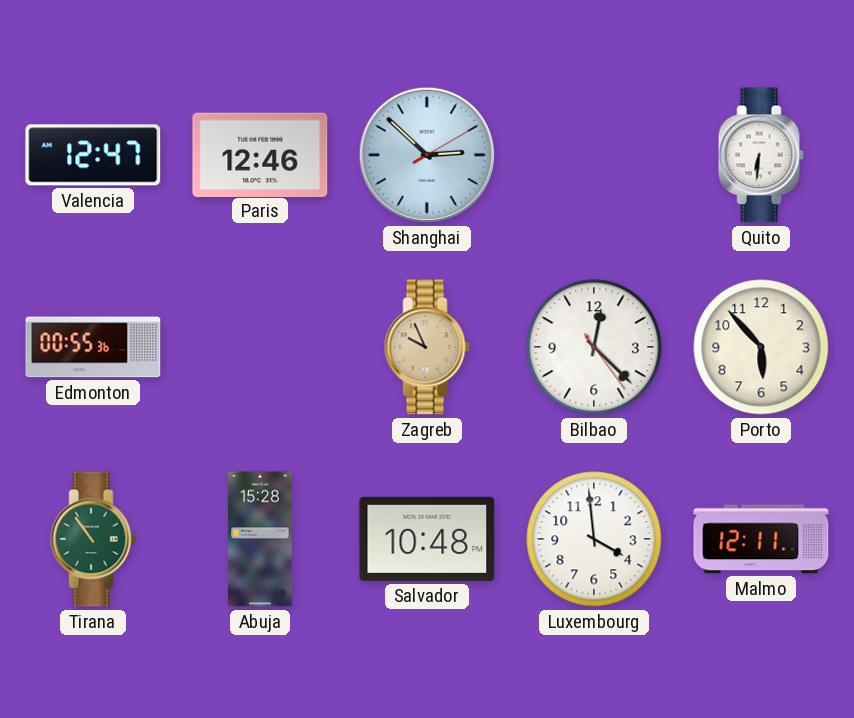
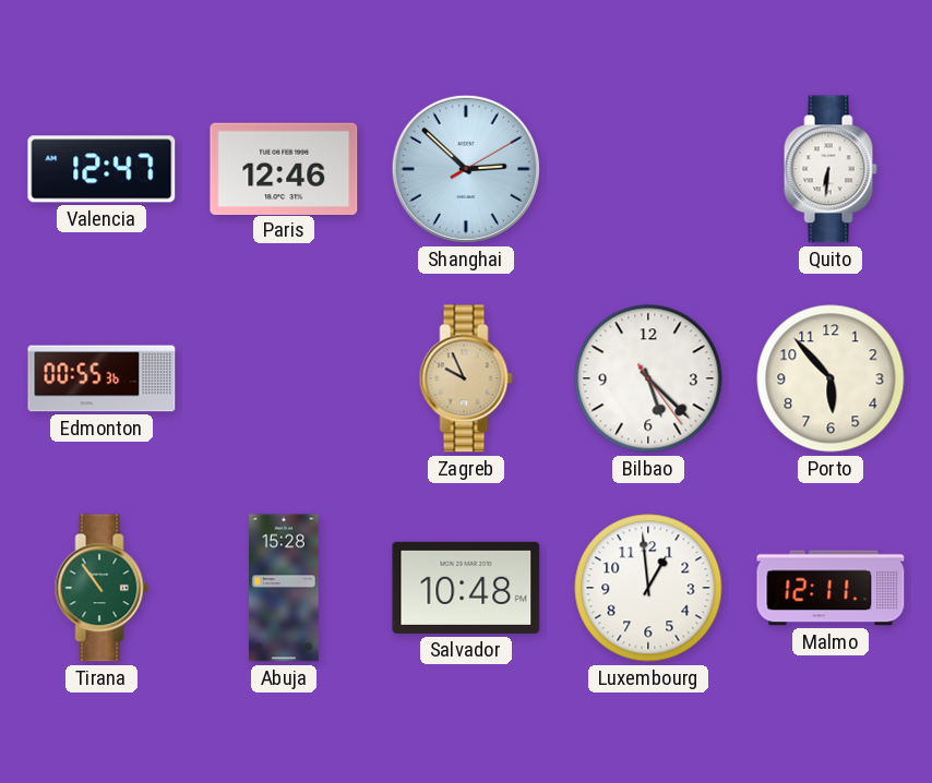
Bilbao: 12:22 -> 5:22 (648, 378)
Luxembourg: 3:59 -> 12:59 (648, 588)
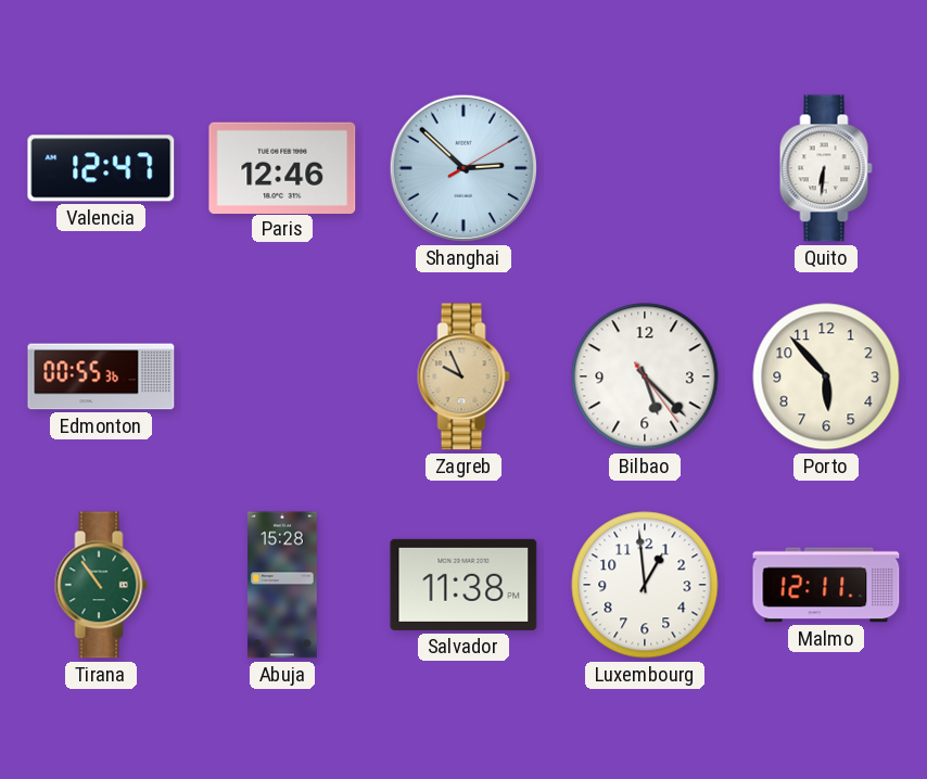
Salvador: 10:48 -> 11:38 (463, 585)
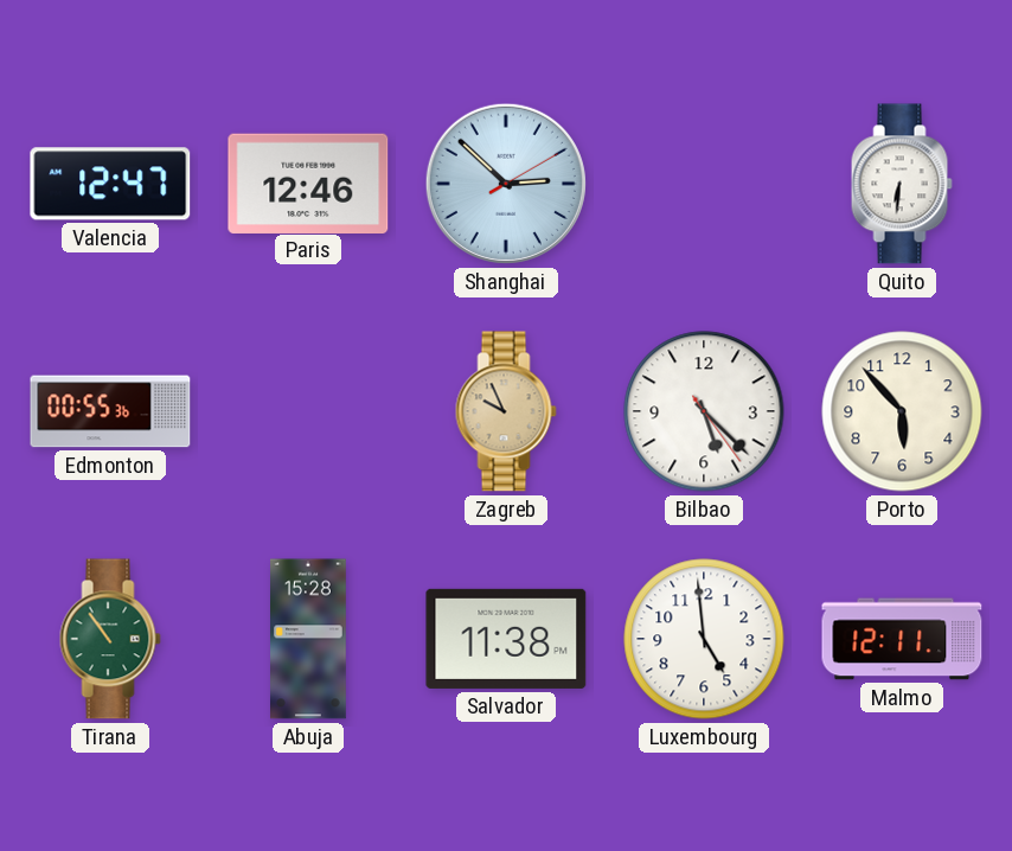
Luxembourg: 12:59 -> 4:59 (704, 639)
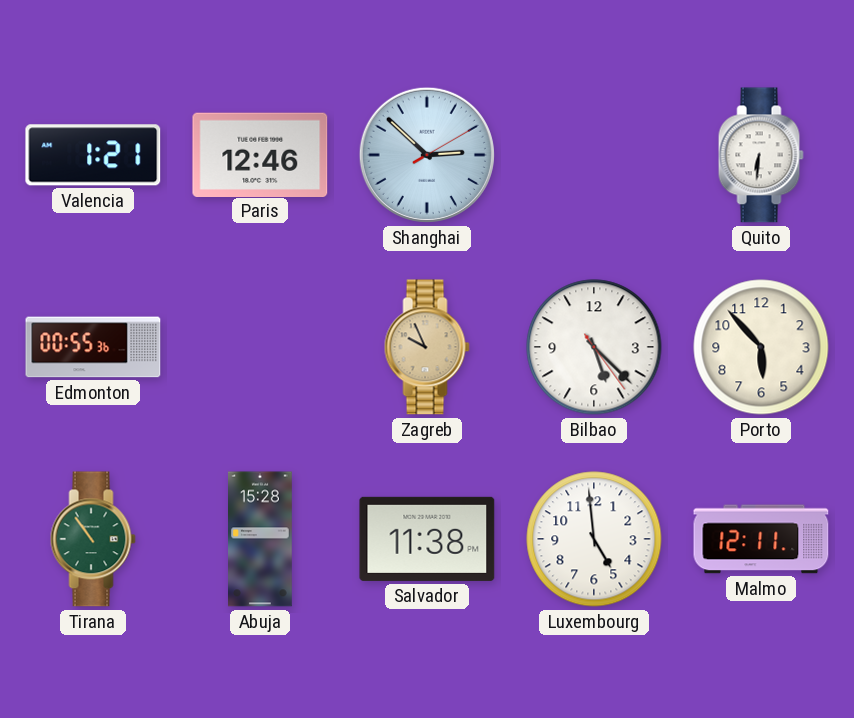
Valencia: 12:47 -> 1:21 (93, 155)
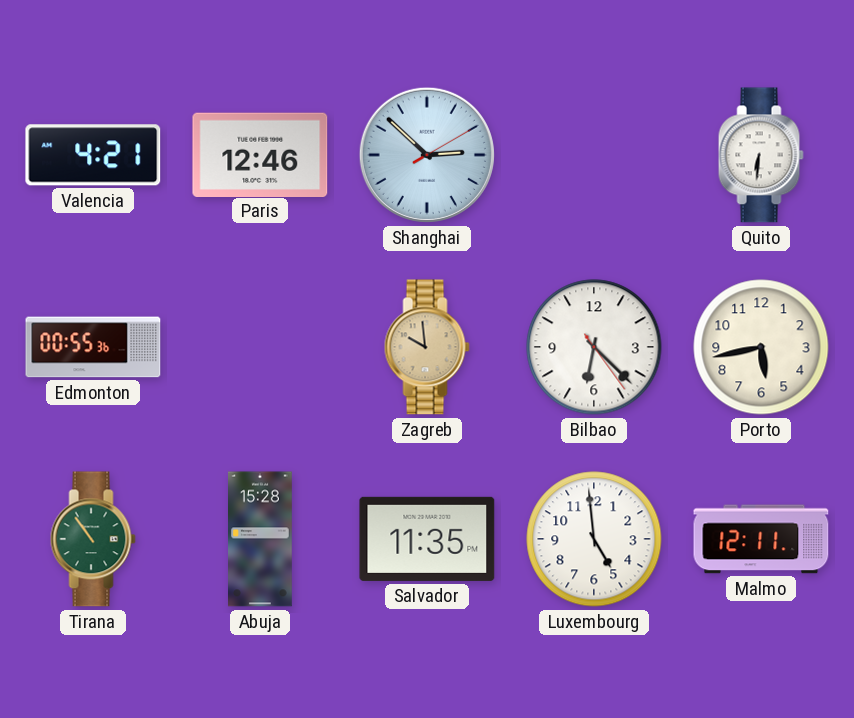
Valencia: 1:21 -> 4:21 (93, 155)
Zagreb: 9:56 -> 9:59 (427, 347)
Bilbao: 5:22 -> 6:22 (594, 347)
Porto: 5:53 -> 5:43 (761, 347)
Salvador: 11:38 -> 11:35 (427, 539)
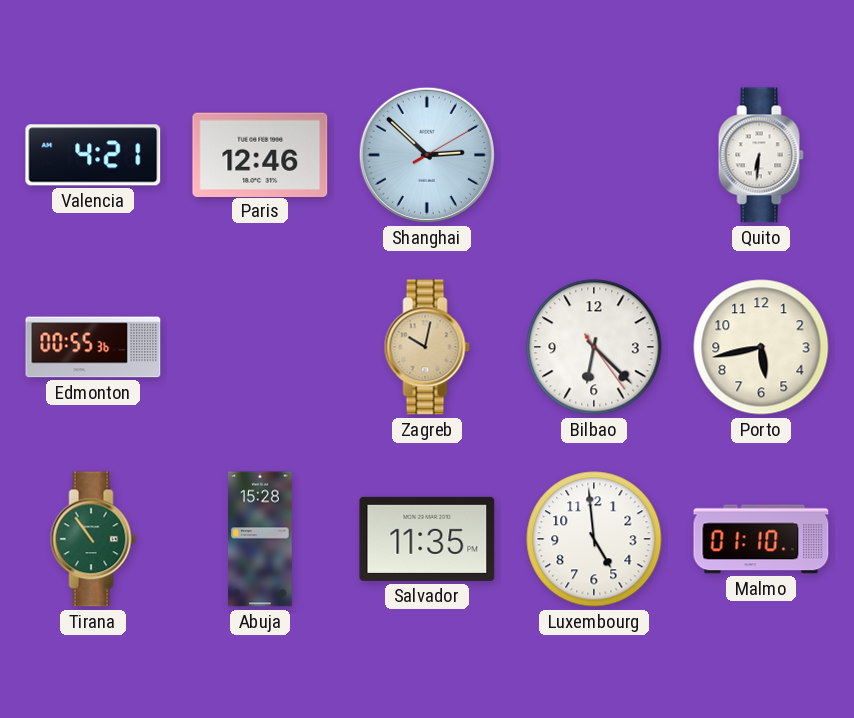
Zagreb: 9:59 -> 10:02 (427, 347)
Malmo: 12:11 -> 01:10 (761, 539)
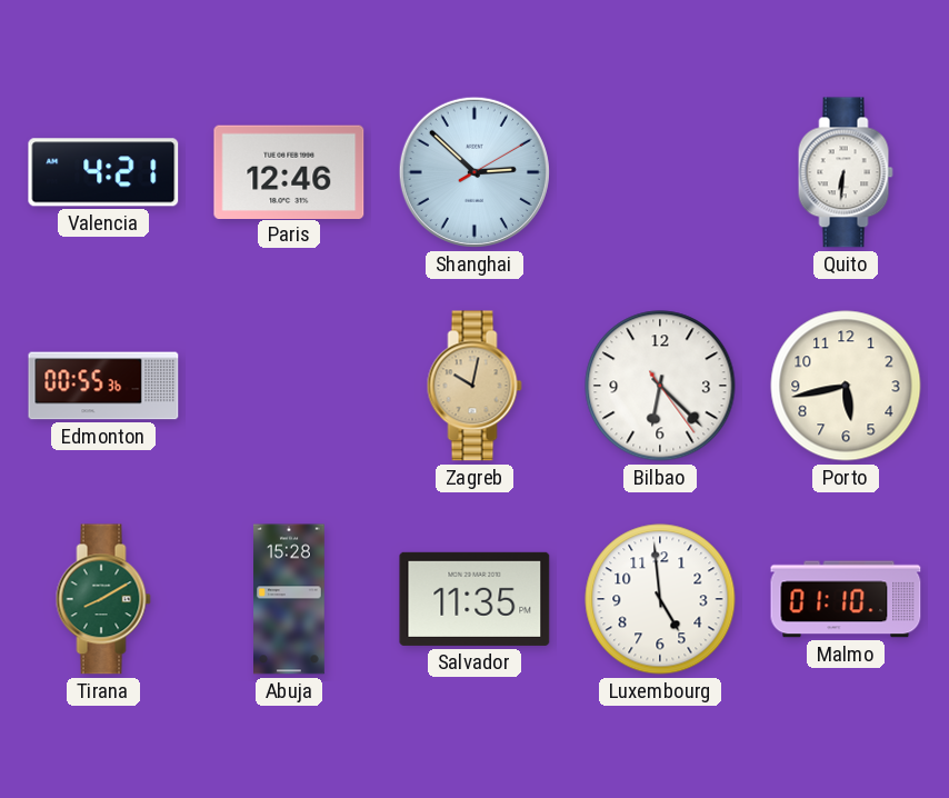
Tirana: 10:54 -> 8:10 (103, 599)
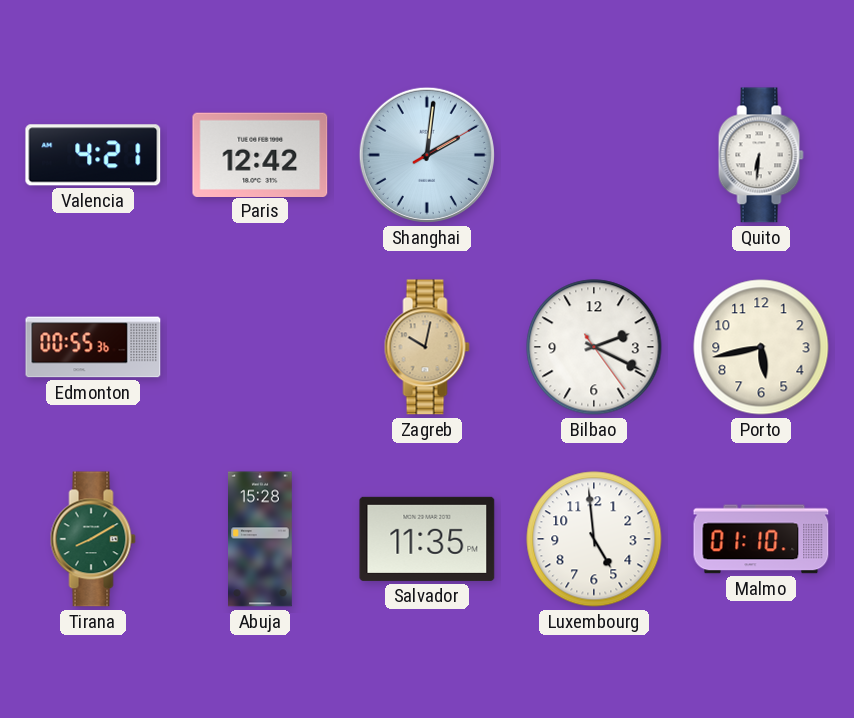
Paris: 12:46 -> 12:42 (260, 154)
Shanghai: 2:52 -> 2:01 (427, 155)
Bilbao: 6:22 -> 2:19 (594, 347)
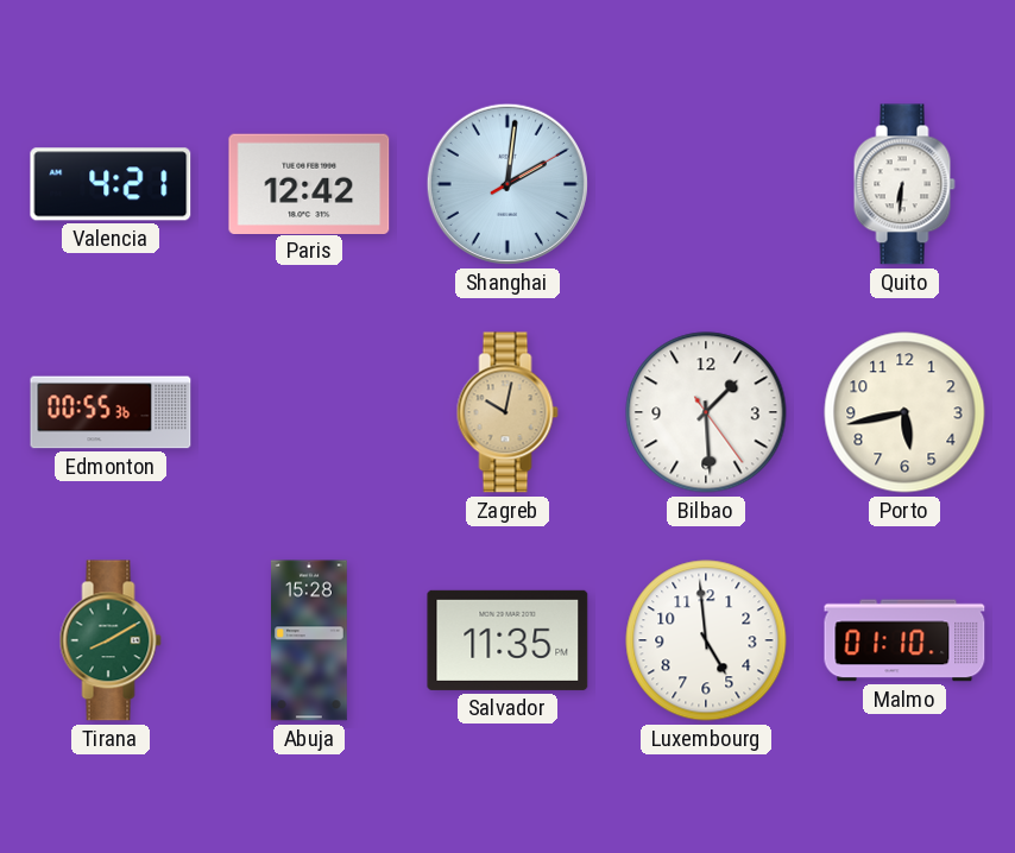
Bilbao: 2:19 -> 1:29 (706, 412)
